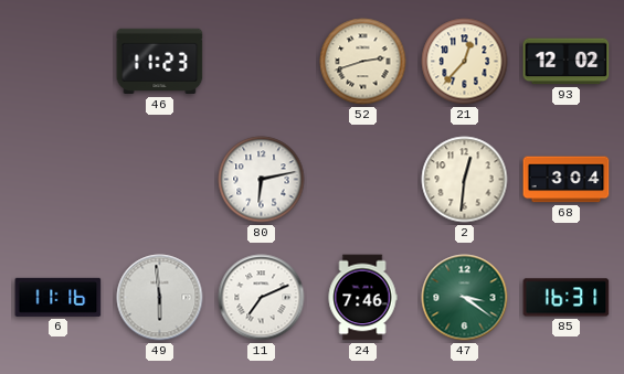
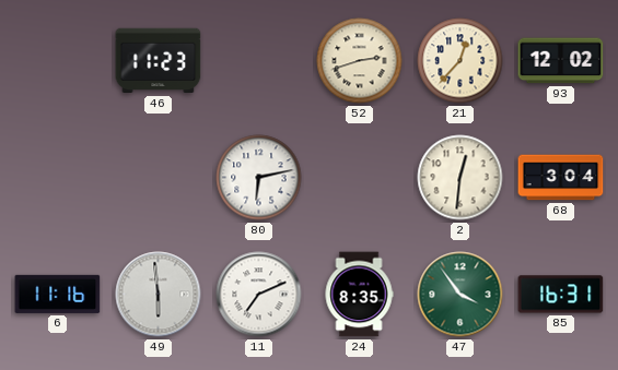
24: 7:46 -> 8:35 (359, 295)
47: 3:21 -> 3:54 (460, 295)
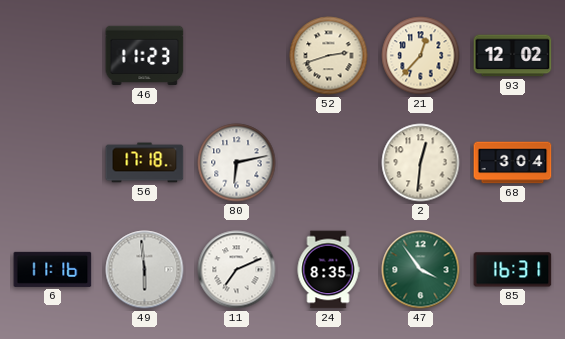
56: none -> 17:18 (145, 163)
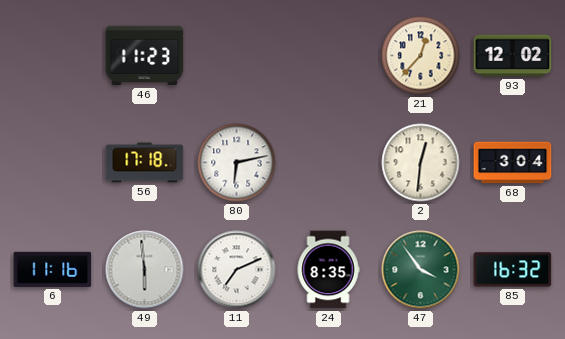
52: 2:42 -> none (329, 56)
85: 16:31 -> 16:32 (513, 270)
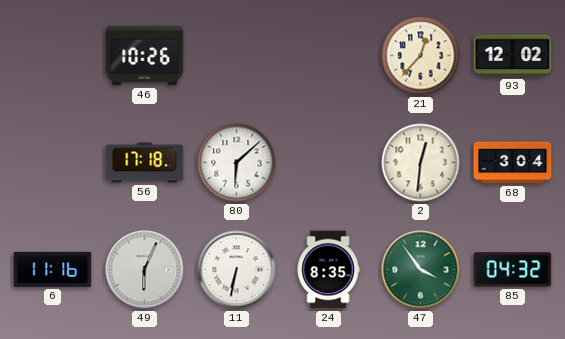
46: 11:23 -> 10:26 (145, 56)
80: 6:13 -> 6:08 (237, 163)
49: 5:59 -> 6:04 (145, 270)
11: 7:11 -> 6:32 (237, 270)
85: 16:32 -> 04:32 (513, 270)
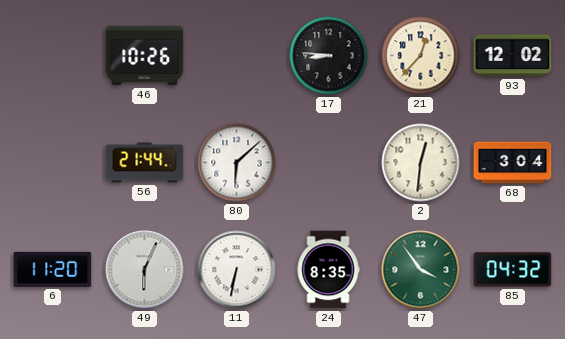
17: none -> 8:46 (329, 56)
56: 17:18 -> 21:44 (145, 163)
6: 11:16 -> 11:20 (53, 269)
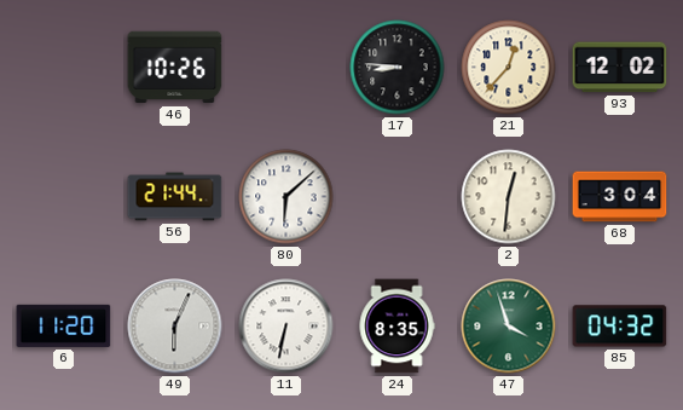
47: 3:54 -> 3:57 (509, 327)
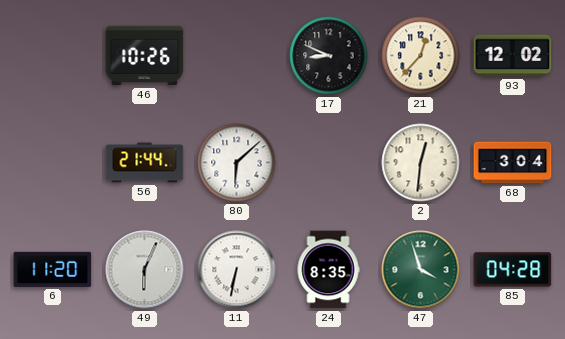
17: 8:46 -> 8:49 (329, 56)
85: 04:32 -> 04:28 (513, 270)
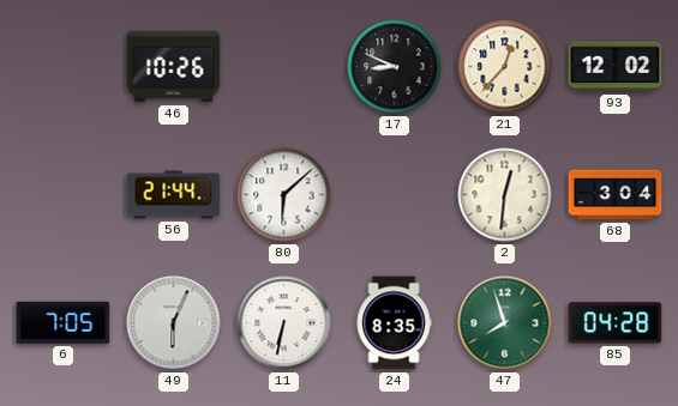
6: 11:20 -> 7:05 (64, 322)
47: 3:57 -> 7:57 (505, 323)
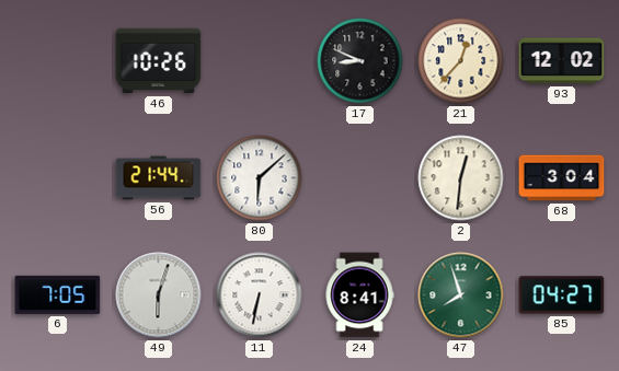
49: 6:04 -> 6:03 (159, 295)
24: 8:35 -> 8:41 (359, 295)
85: 04:28 -> 04:27 (562, 295)
